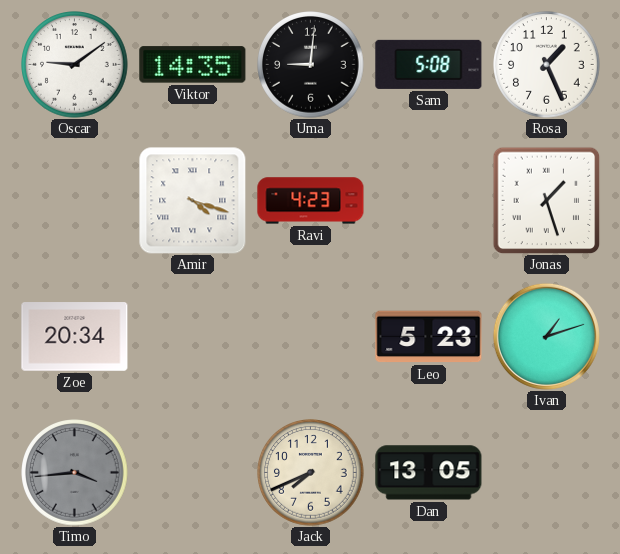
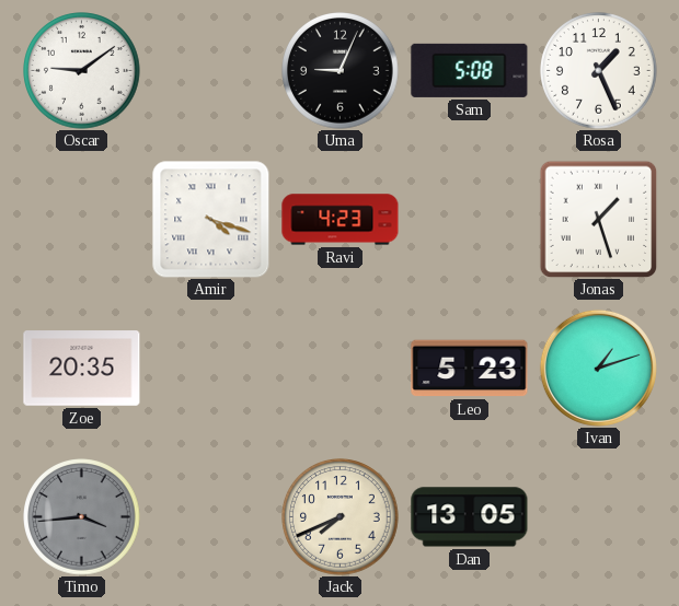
Viktor: 14:35 -> none (193, 65)
Uma: 9:01 -> 9:04 (341, 71)
Zoe: 20:34 -> 20:35 (82, 369)
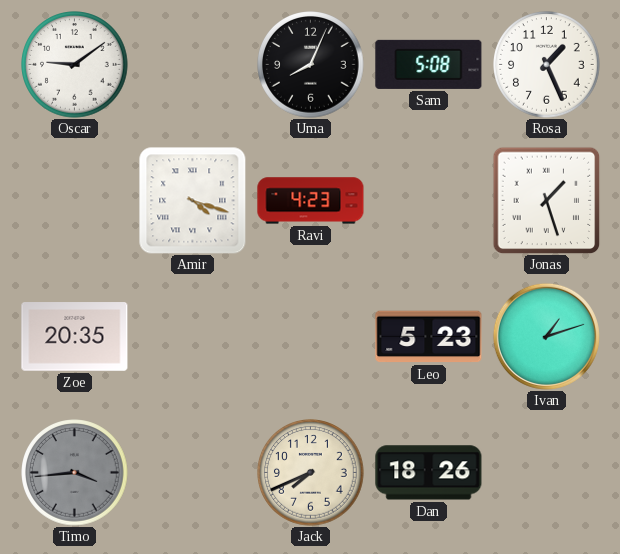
Uma: 9:04 -> 8:04 (311, 65)
Dan: 13:05 -> 18:26 (429, 473)
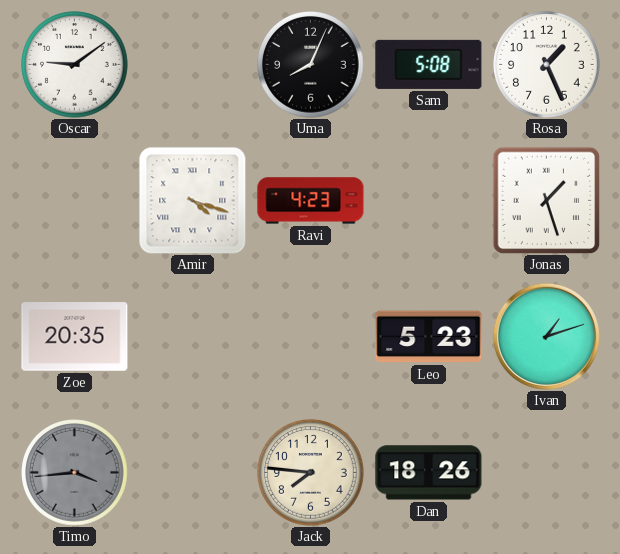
Jack: 7:41 -> 7:46 (311, 473)
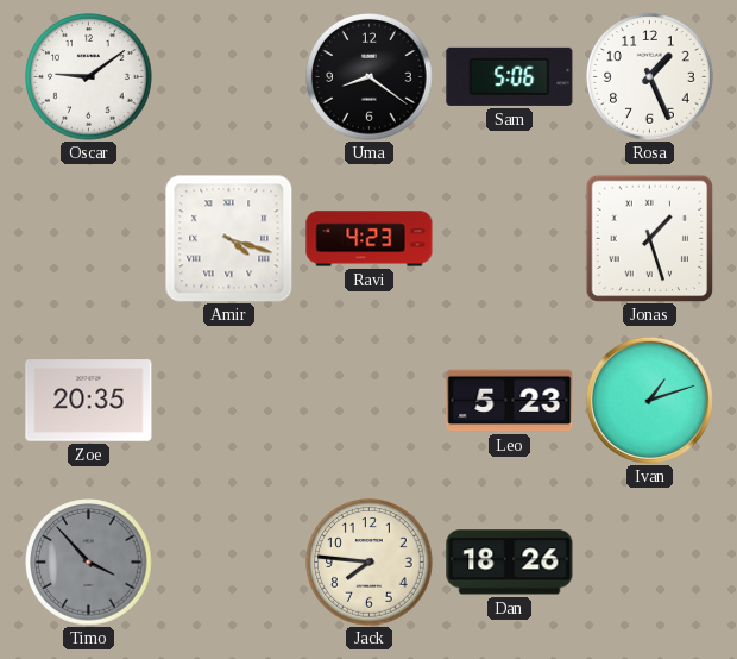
Uma: 8:04 -> 8:21 (370, 77)
Sam: 5:08 -> 5:06 (510, 76)
Timo: 3:44 -> 3:53 (89, 563)
